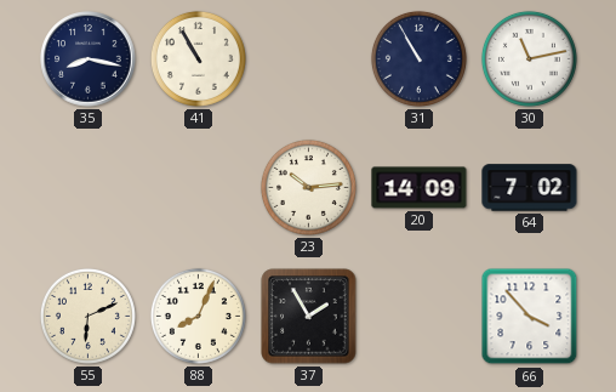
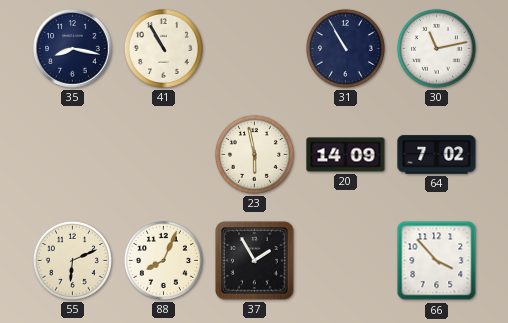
23: 10:14 -> 5:58 (254, 154)
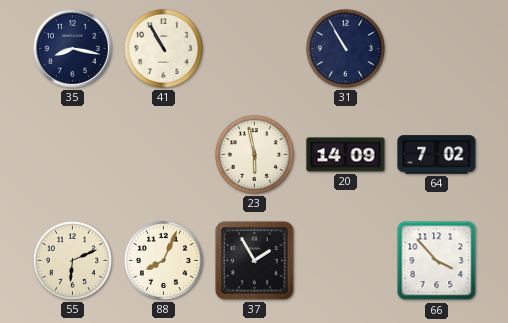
30: 11:13 -> none (436, 48)
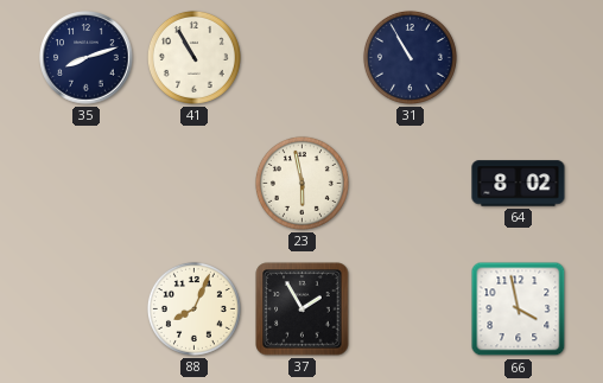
35: 8:17 -> 8:12 (87, 58)
20: 14:09 -> none (346, 155)
64: 7:02 -> 8:02 (519, 184)
55: 6:11 -> none (72, 260)
66: 3:53 -> 3:58 (519, 309)
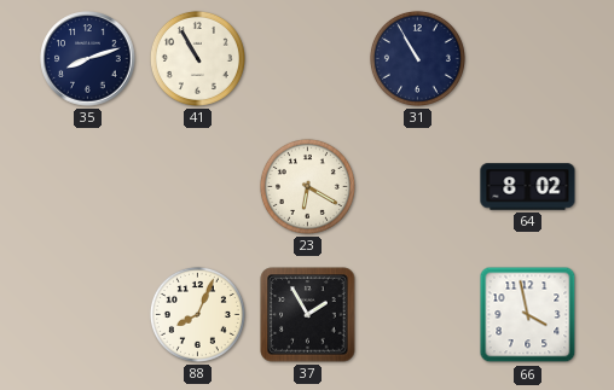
23: 5:58 -> 6:20 (307, 186)
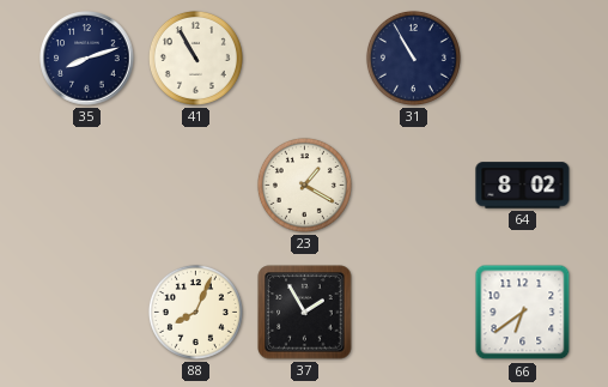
23: 6:20 -> 1:20 (304, 185)
66: 3:58 -> 6:39 (523, 313)
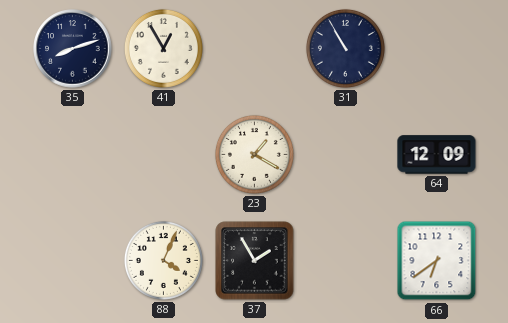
41: 10:55 -> 12:55 (163, 48)
64: 8:02 -> 12:09 (437, 155)
88: 8:04 -> 4:04 (163, 260)
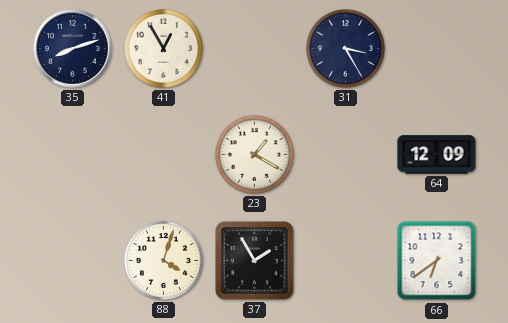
31: 10:55 -> 3:25 (345, 48)
88: 4:04 -> 4:03 (163, 260)
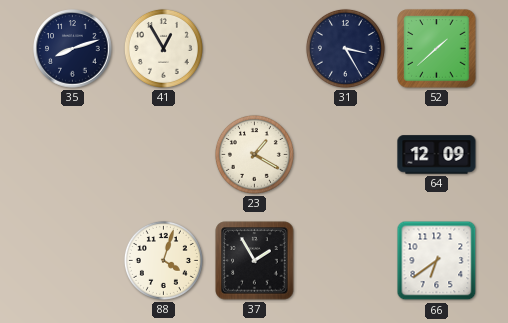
52: none -> 1:38 (437, 49)
